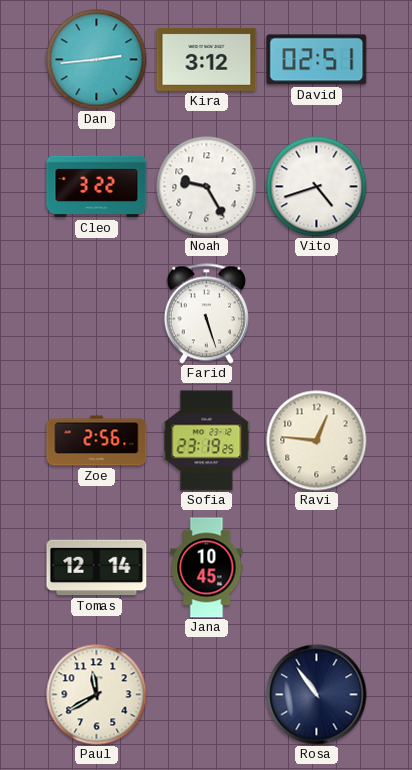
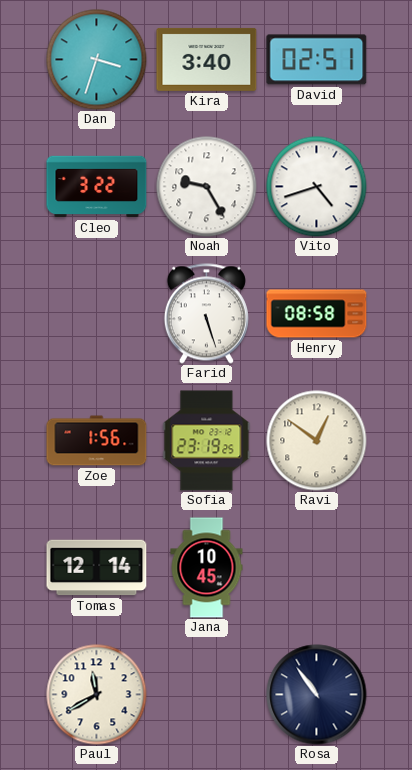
Dan: 2:44 -> 3:33 (97, 60)
Kira: 3:12 -> 3:40 (207, 59)
Henry: none -> 08:58 (317, 314)
Zoe: 2:56 -> 1:56 (97, 441)
Ravi: 12:46 -> 12:51 (317, 441)
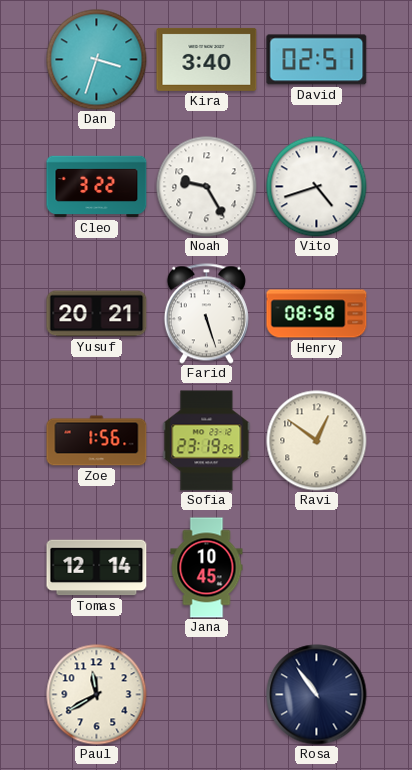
Yusuf: none -> 20:21 (97, 314)
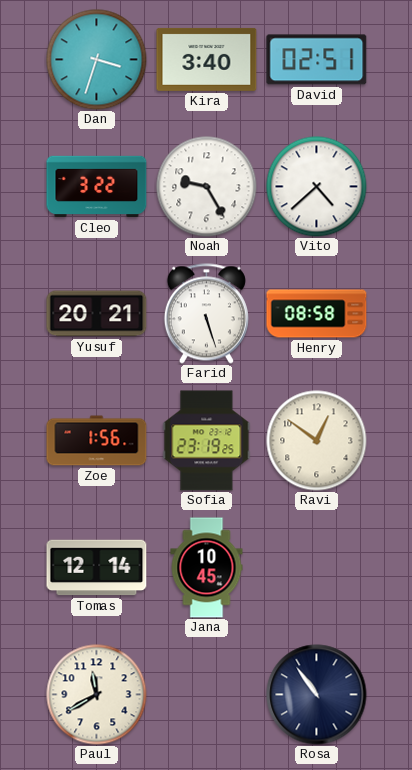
Vito: 4:42 -> 4:38 (317, 187)
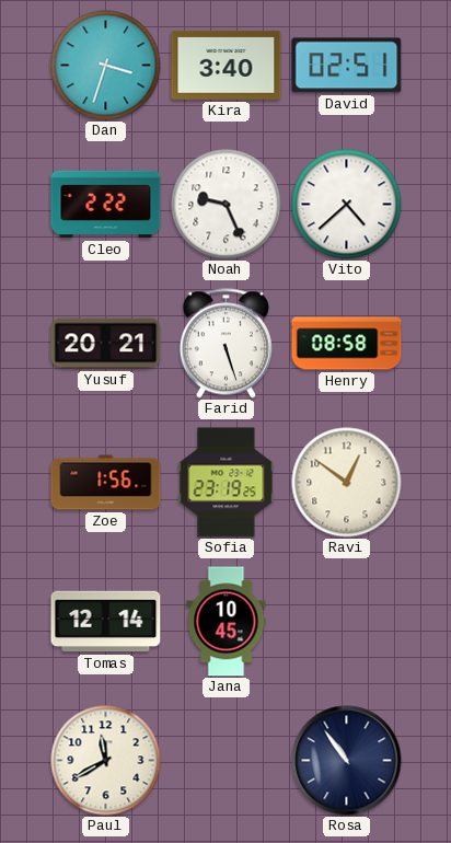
Cleo: 3:22 -> 2:22 (106, 205)
Noah: 9:25 -> 9:26 (227, 205)
